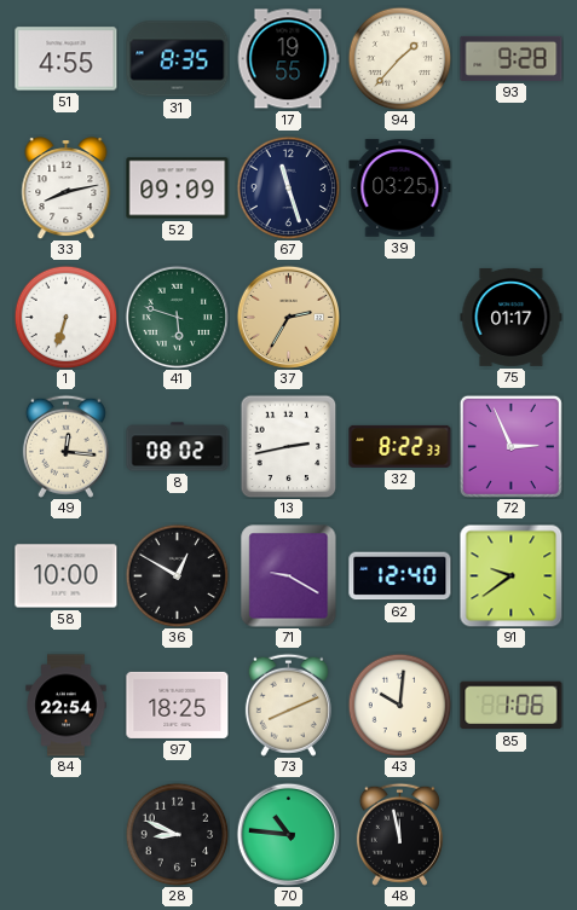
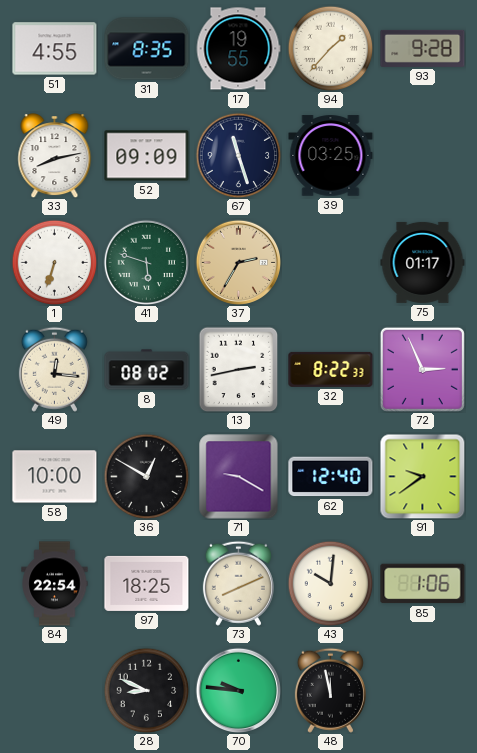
70: 10:46 -> 9:46 (238, 690)
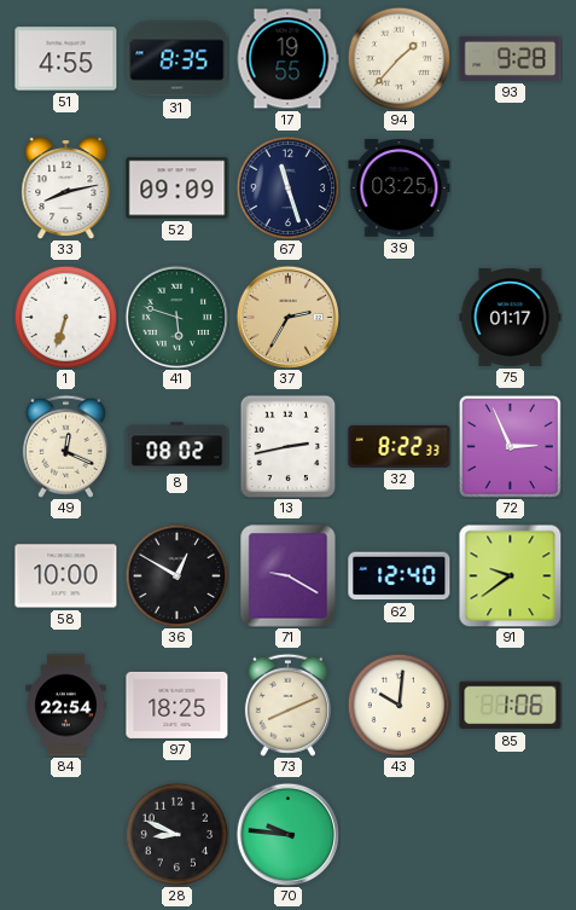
49: 12:16 -> 12:19 (65, 446)
48: 11:58 -> none (330, 690)
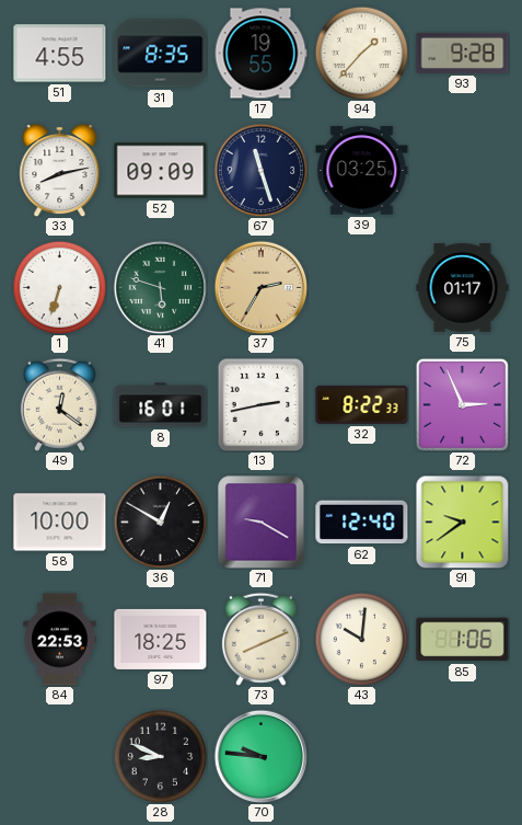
49: 12:19 -> 12:21 (59, 404)
8: 08:02 -> 16:01 (161, 405)
84: 22:54 -> 22:53 (60, 640)
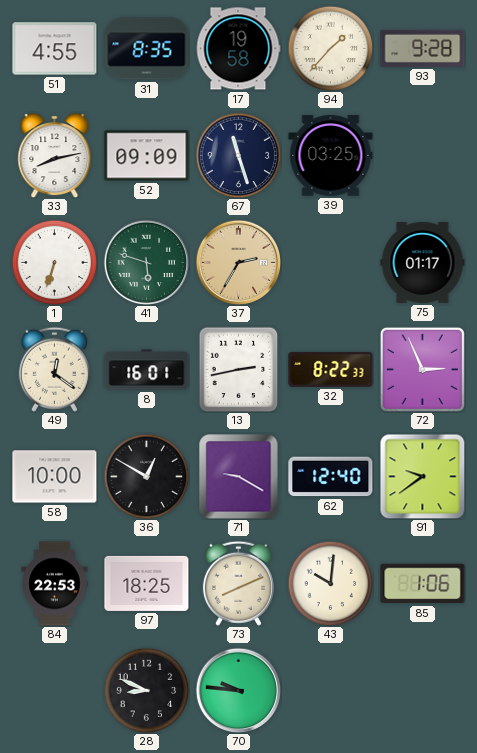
17: 19:55 -> 19:58 (238, 49)
